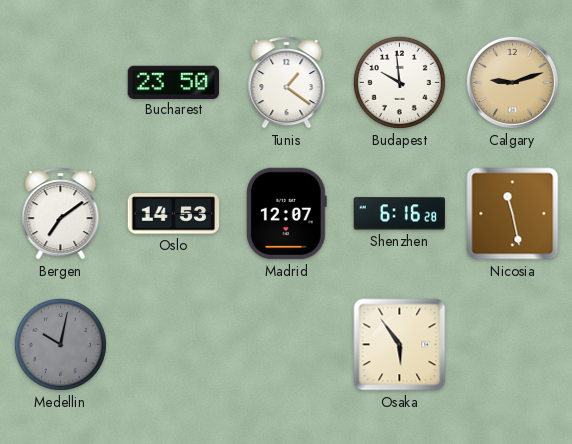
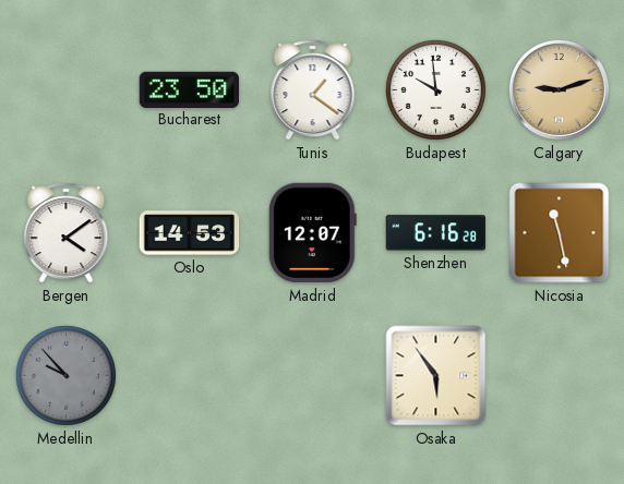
Bergen: 7:09 -> 4:09 (67, 233)
Medellin: 10:02 -> 9:53 (65, 375)
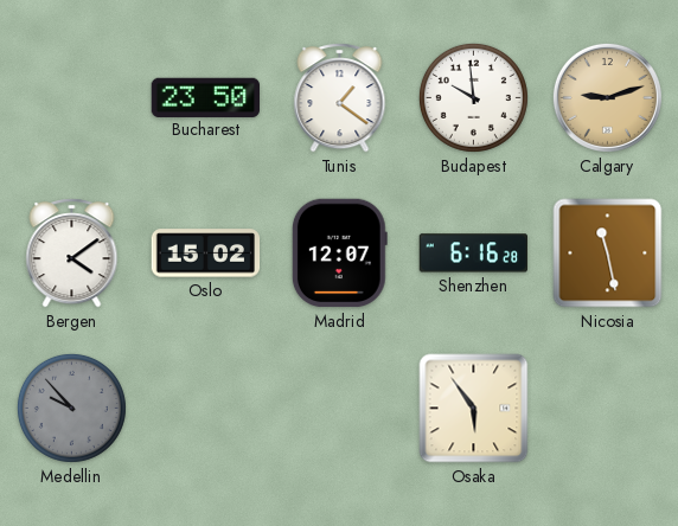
Oslo: 14:53 -> 15:02 (206, 254)
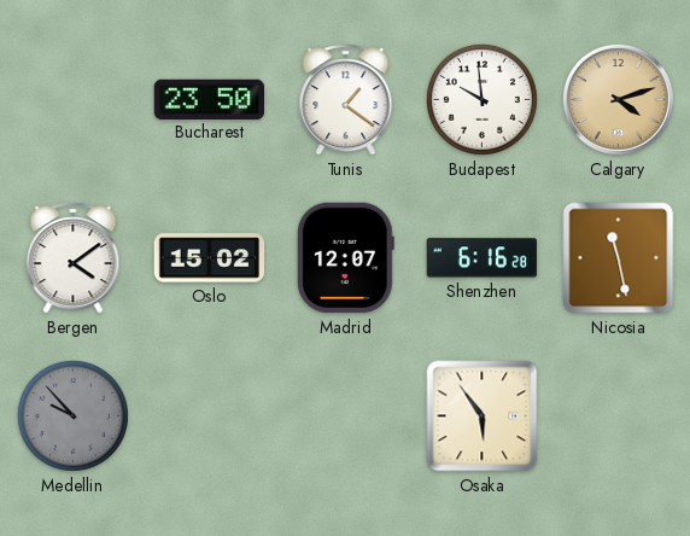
Calgary: 9:12 -> 4:12 (618, 99)
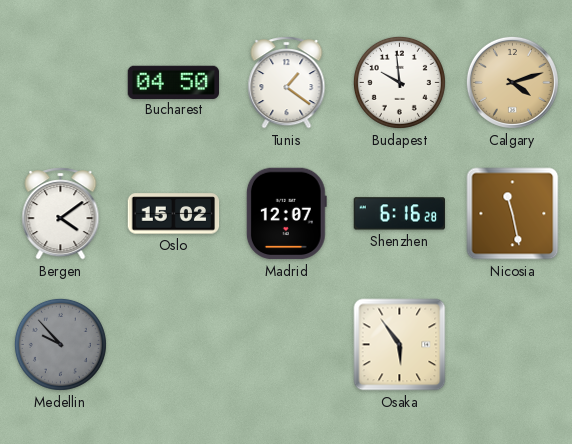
Bucharest: 23:50 -> 04:50 (173, 82)
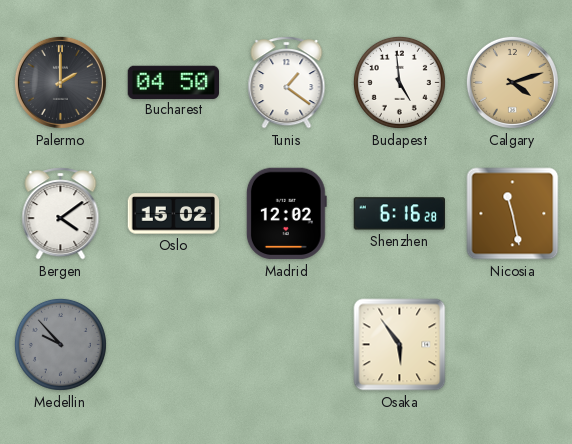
Palermo: none -> 2:00 (60, 82)
Budapest: 9:59 -> 4:59 (399, 82)
Madrid: 12:07 -> 12:02 (286, 214)
